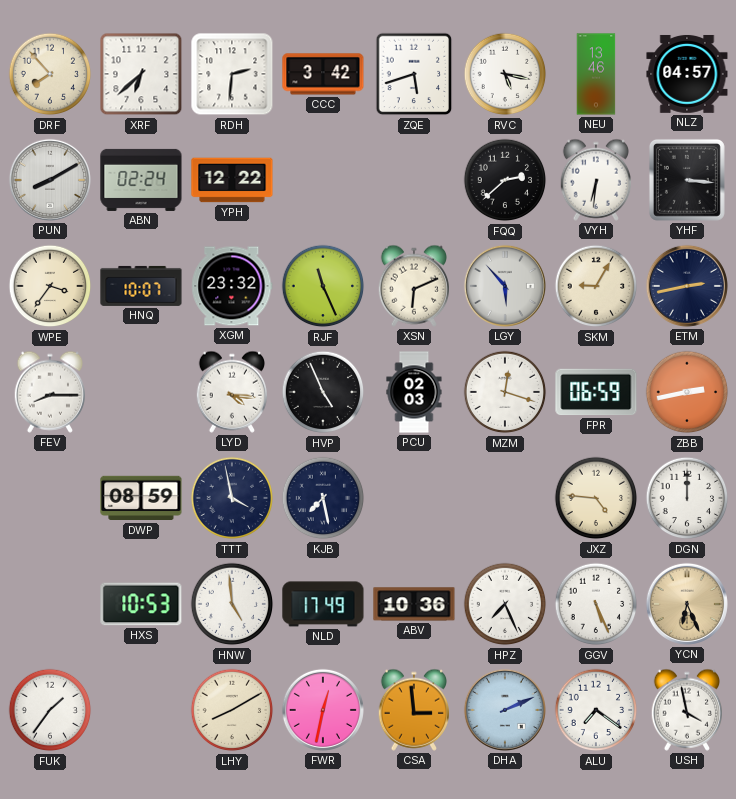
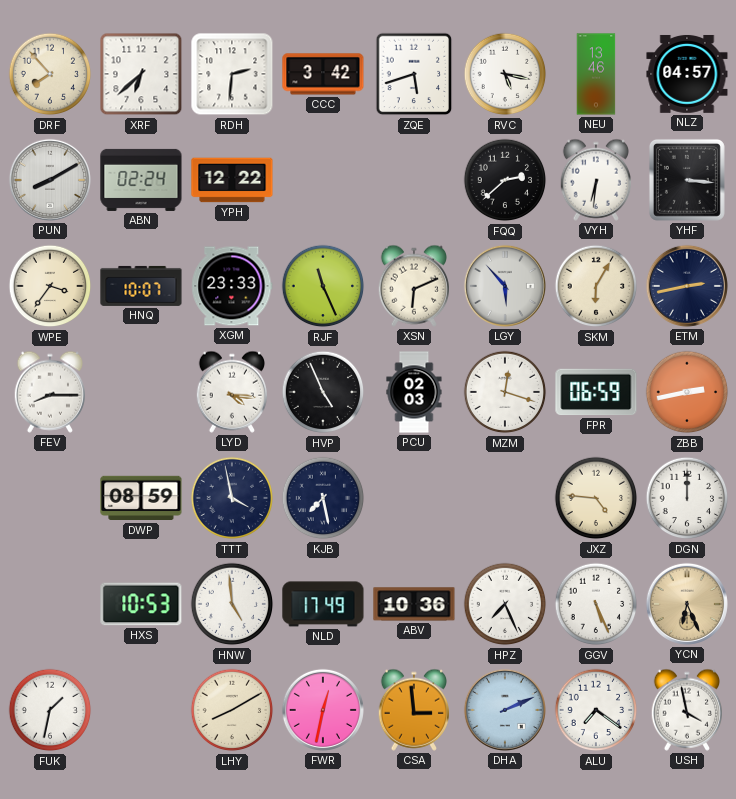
XGM: 23:32 -> 23:33 (232, 286)
SKM: 9:05 -> 6:05 (596, 286)
FUK: 1:36 -> 1:32 (50, 710)
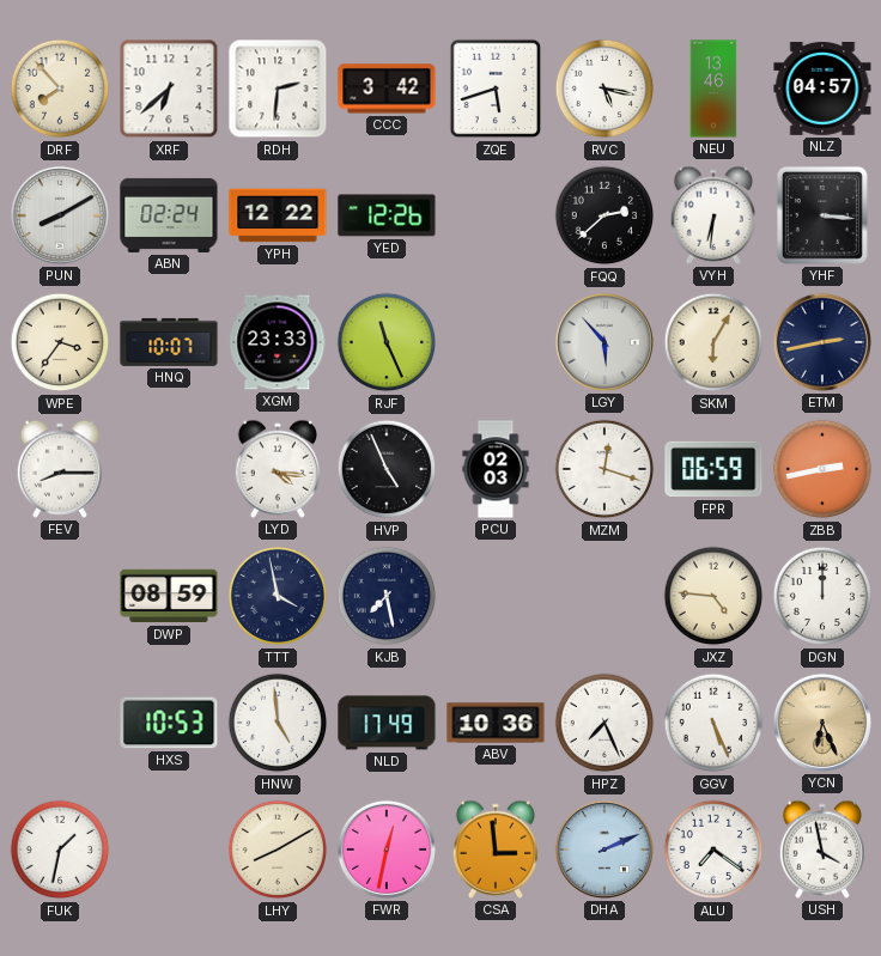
YED: none -> 12:26 (387, 215)
XSN: 6:11 -> none (413, 286)
